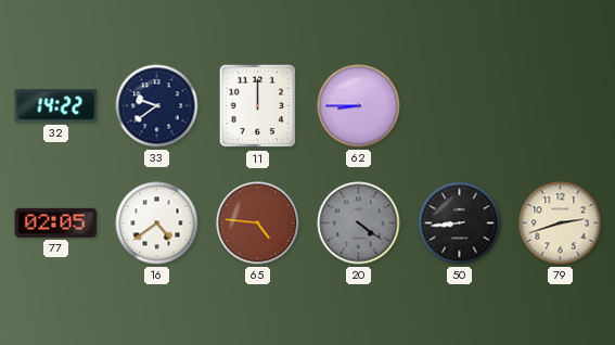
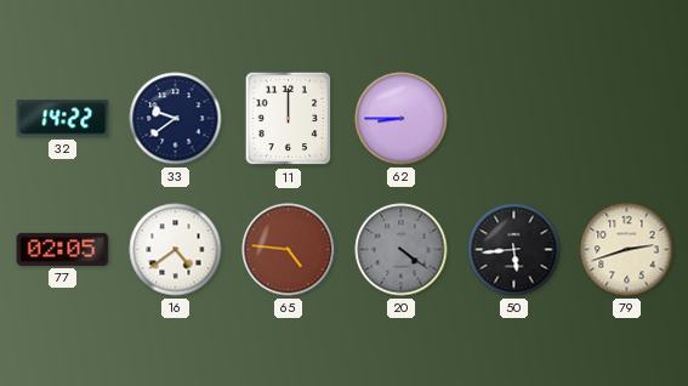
50: 8:44 -> 5:44 (514, 250)
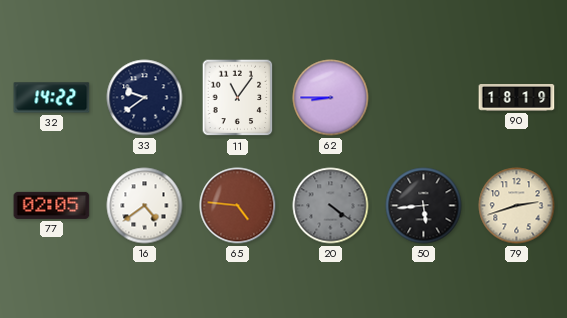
11: 12:00 -> 11:06 (238, 98)
90: none -> 18:19 (517, 98)
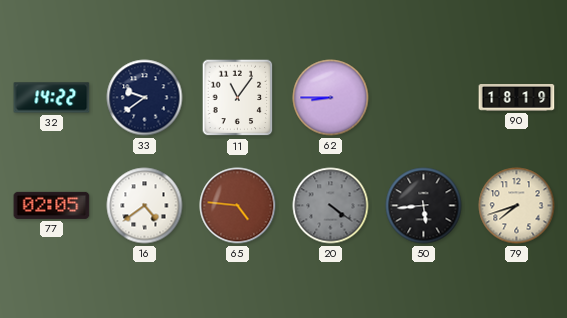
79: 2:42 -> 7:42 (517, 206)
